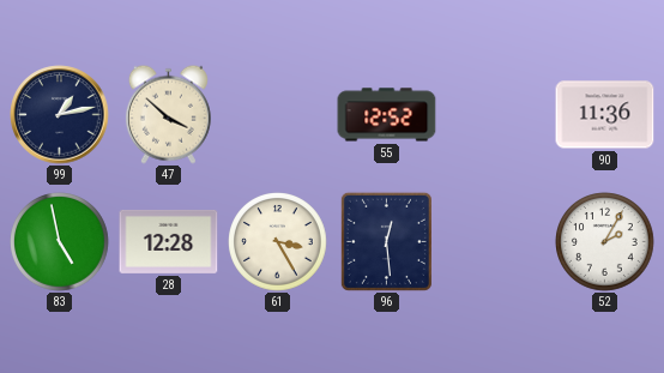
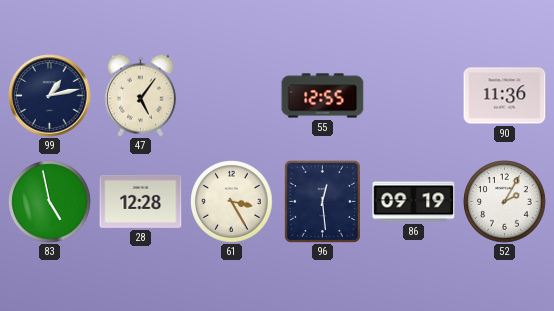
47: 3:52 -> 5:06 (140, 95)
55: 12:52 -> 12:55 (323, 96)
86: none -> 09:19 (414, 202)
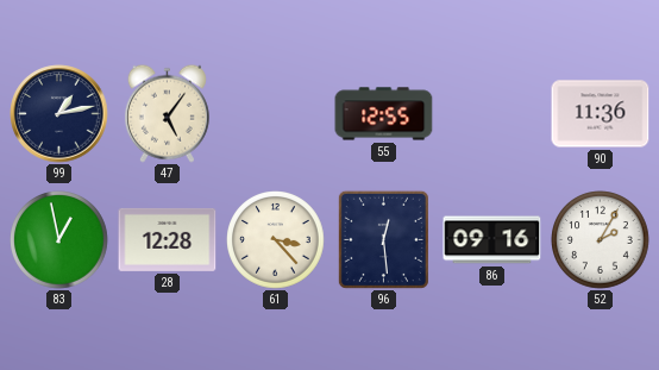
83: 4:58 -> 12:58 (59, 240)
61: 3:25 -> 3:23 (276, 240)
86: 09:19 -> 09:16 (492, 240)
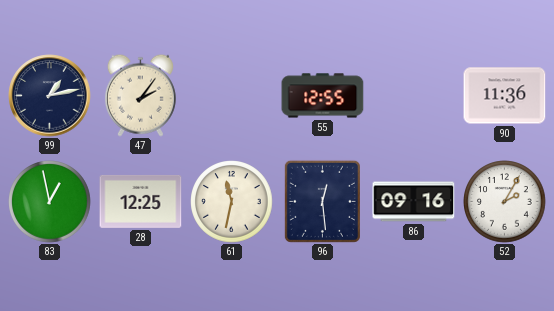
47: 5:06 -> 2:06 (140, 95)
28: 12:28 -> 12:25 (141, 201)
61: 3:23 -> 11:32 (232, 202)
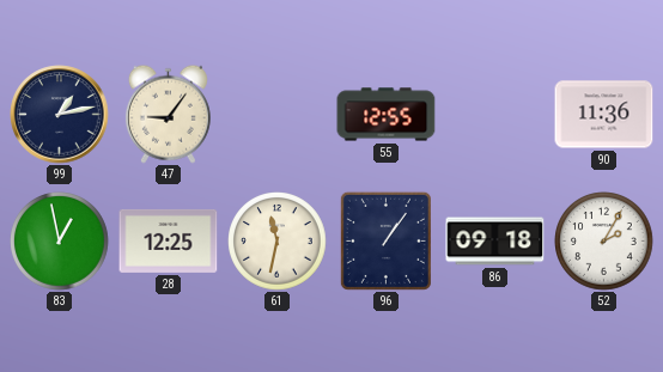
47: 2:06 -> 9:06 (168, 114)
96: 12:29 -> 1:06 (385, 240)
86: 09:16 -> 09:18 (495, 242)
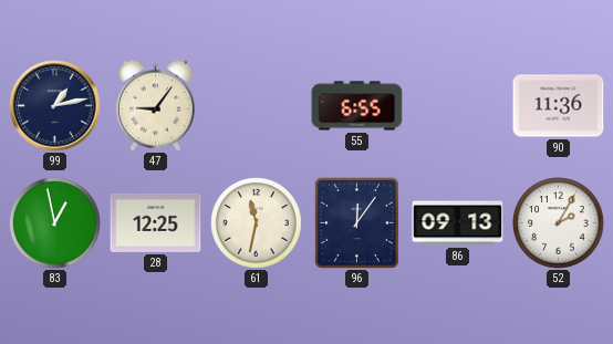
55: 12:55 -> 6:55 (357, 106)
96: 1:06 -> 12:06 (356, 222)
86: 09:18 -> 09:13 (458, 223)
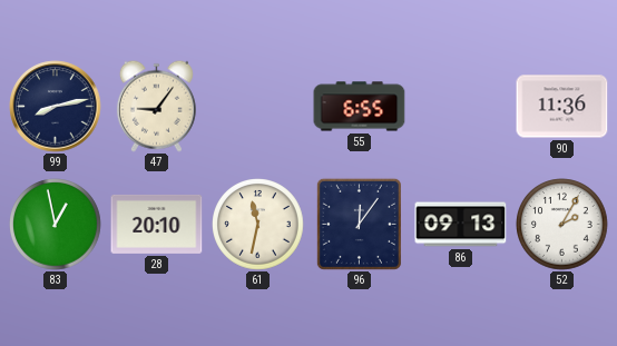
99: 1:13 -> 8:13 (56, 107)
28: 12:25 -> 20:10 (157, 224)
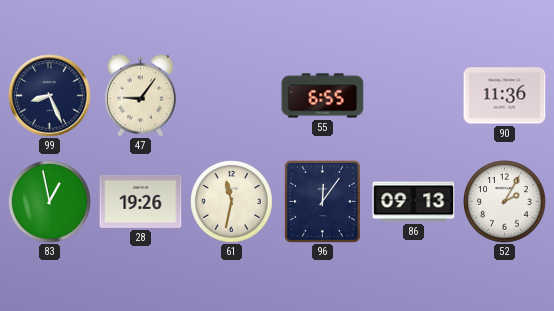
99: 8:13 -> 8:26 (50, 96)
28: 20:10 -> 19:26 (141, 201)
